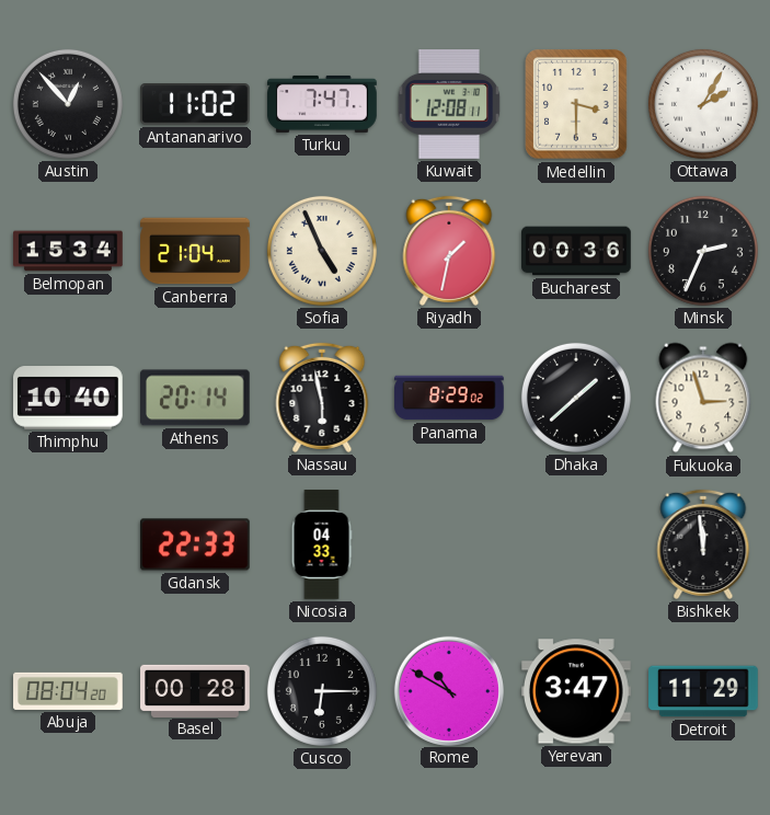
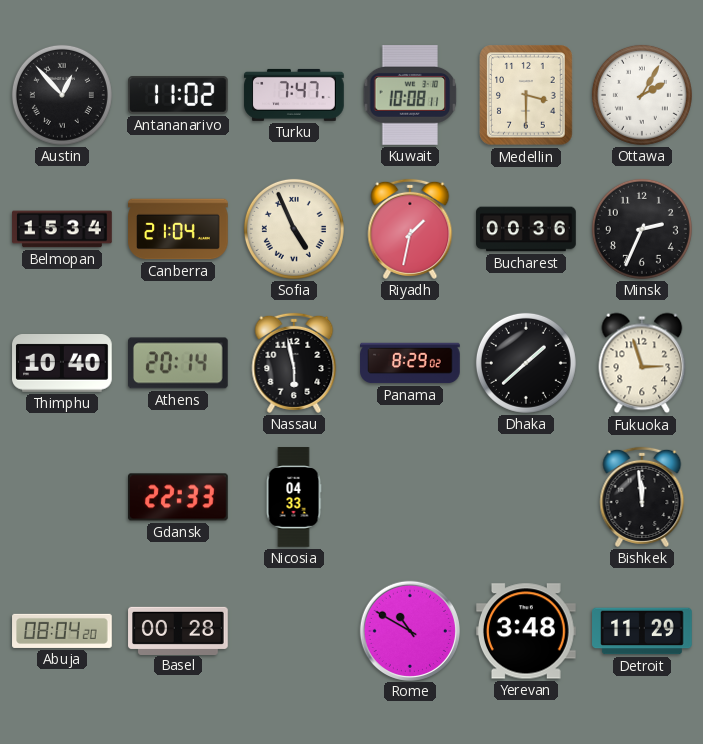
Kuwait: 12:08 -> 10:08 (410, 96)
Cusco: 6:15 -> none (322, 691)
Yerevan: 3:47 -> 3:48 (527, 631)
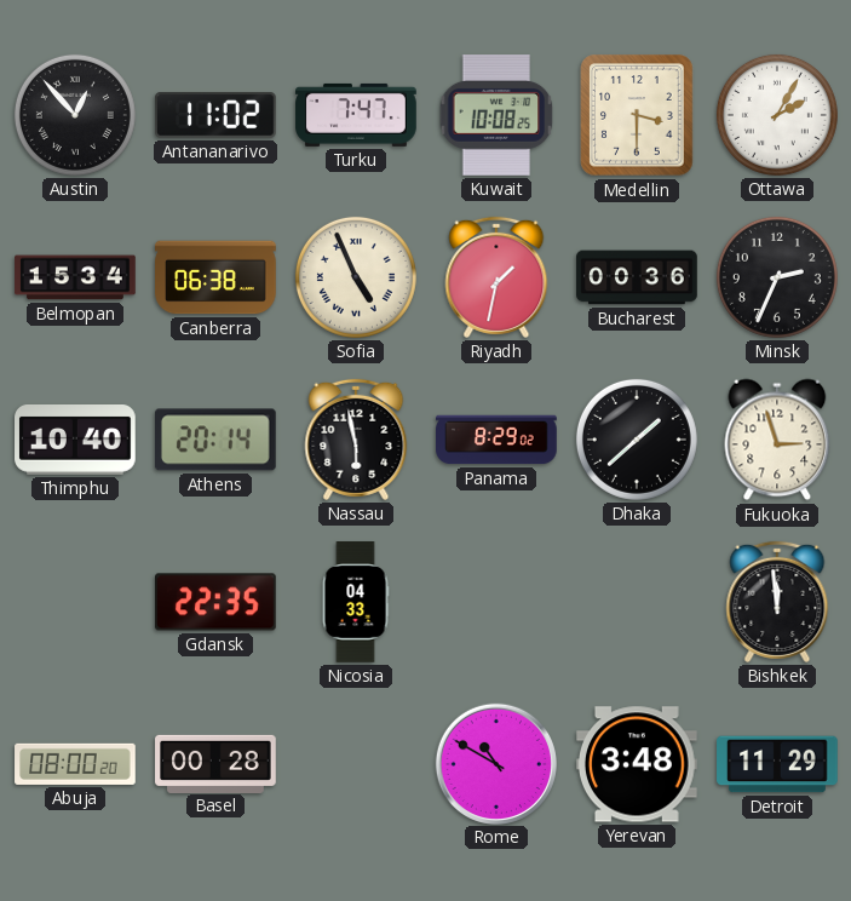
Kuwait: 10:08:11 -> 10:08:25 (496, 116)
Canberra: 21:04 -> 06:38 (215, 277)
Gdansk: 22:33 -> 22:35 (217, 602)
Abuja: 08:04 -> 08:00 (75, 764)
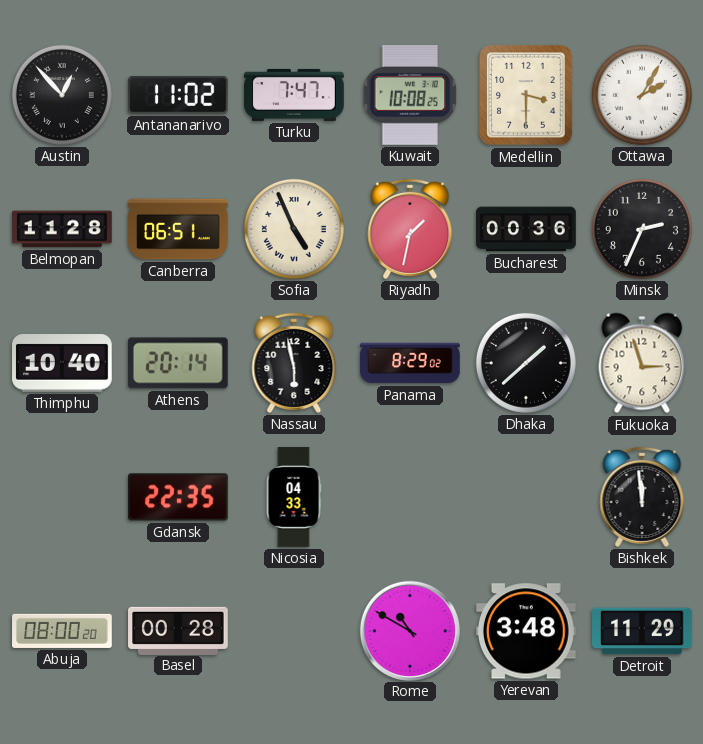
Belmopan: 15:34 -> 11:28 (62, 229)
Canberra: 06:38 -> 06:51 (178, 229)
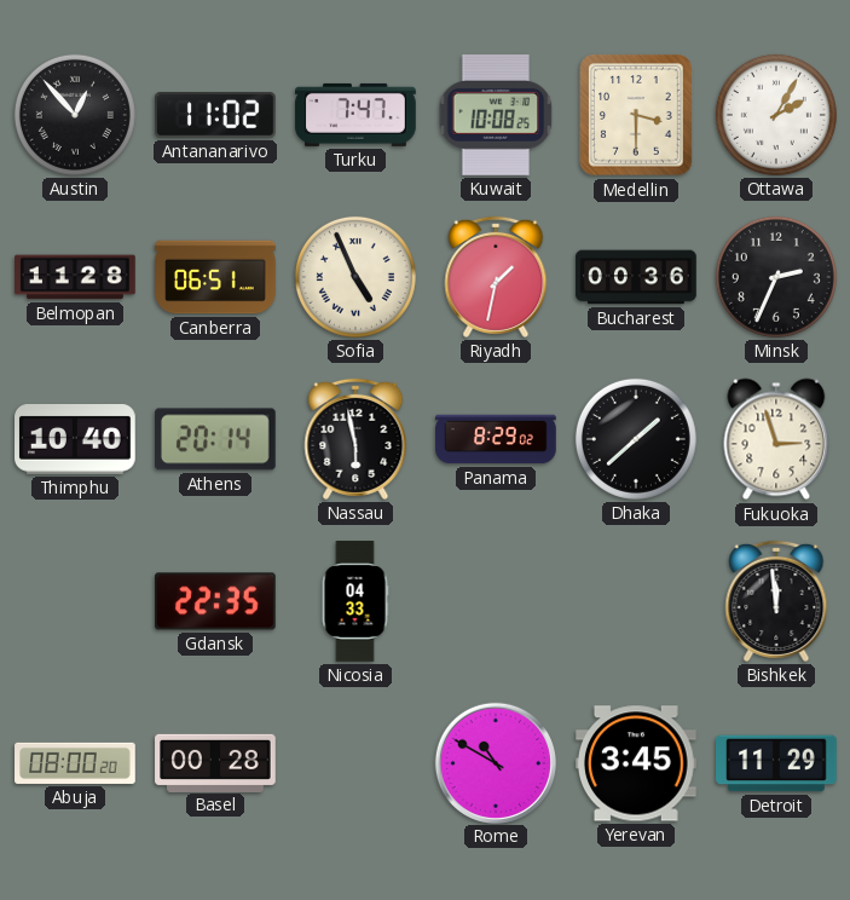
Yerevan: 3:48 -> 3:45 (637, 763)
